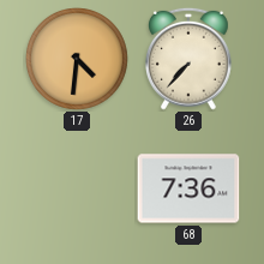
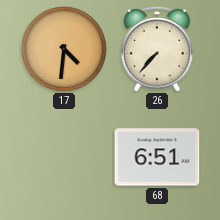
68: 7:36 -> 6:51 (157, 157)
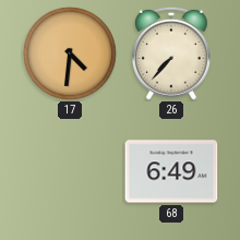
68: 6:51 -> 6:49 (171, 171)
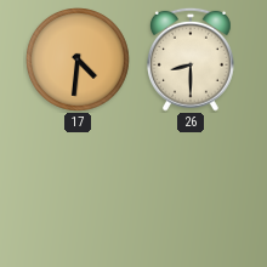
26: 7:37 -> 8:30 (192, 59)
68: 6:49 -> none (171, 171)
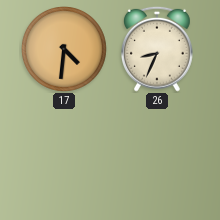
26: 8:30 -> 8:34 (158, 49)
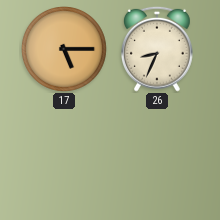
17: 4:31 -> 5:15 (65, 50)
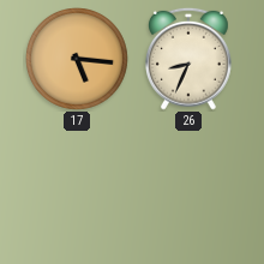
17: 5:15 -> 5:16 (78, 60)
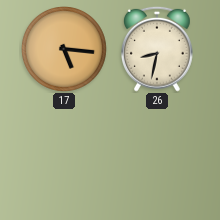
26: 8:34 -> 8:32 (158, 49)
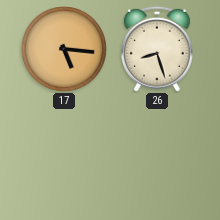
26: 8:32 -> 8:27 (158, 49)
